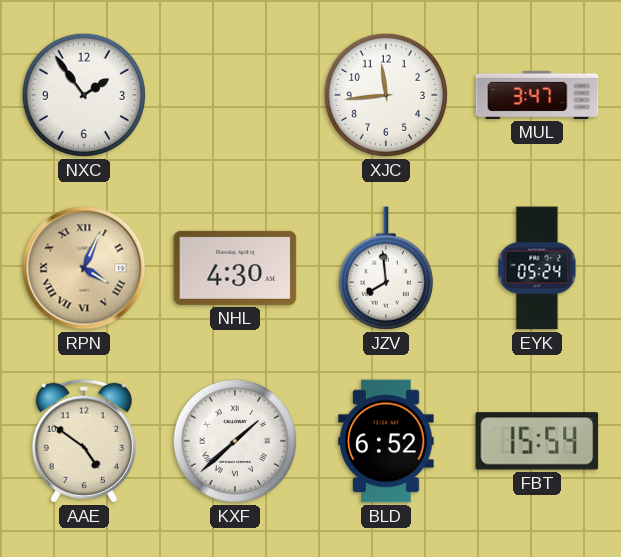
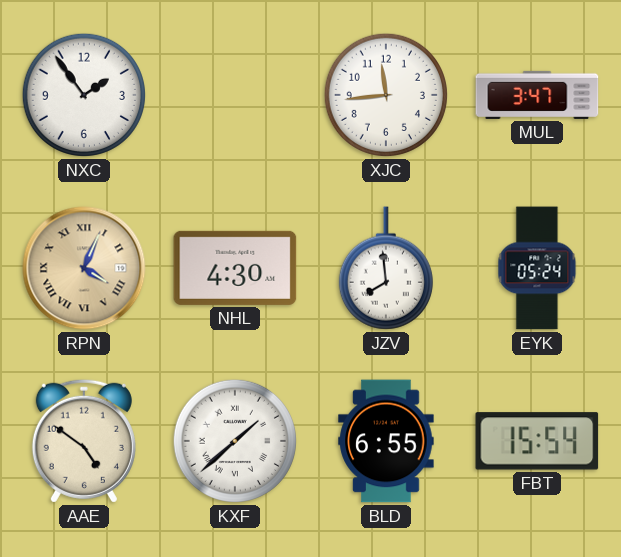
BLD: 6:52 -> 6:55 (386, 441)
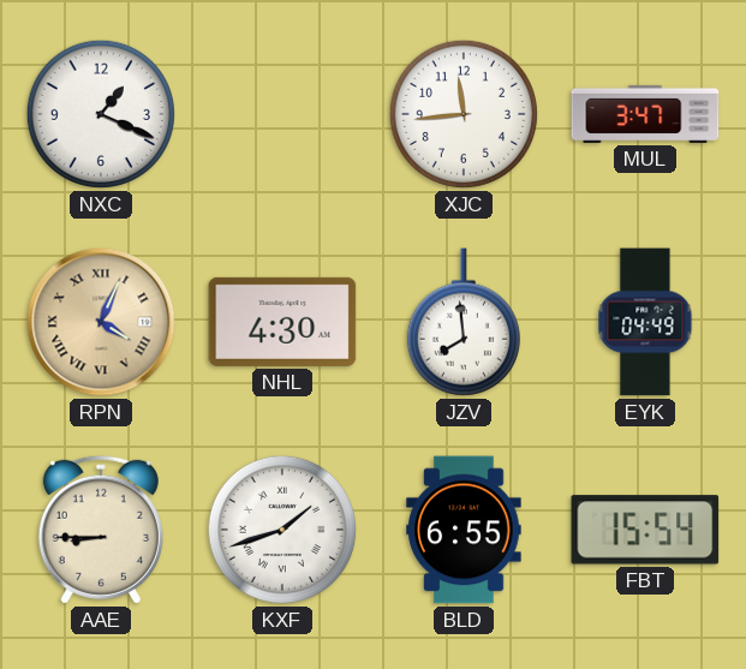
NXC: 1:54 -> 1:19 (101, 114)
EYK: 05:24 -> 04:49 (645, 322)
AAE: 4:51 -> 8:45 (101, 530)
KXF: 1:38 -> 1:42 (282, 530)
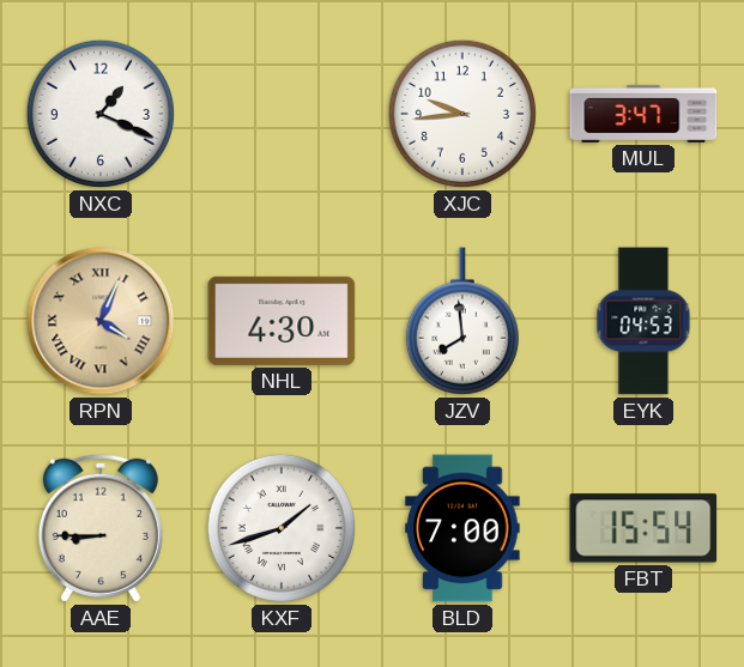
XJC: 11:44 -> 9:44 (462, 114)
EYK: 04:49 -> 04:53 (643, 321)
BLD: 6:55 -> 7:00 (462, 528)
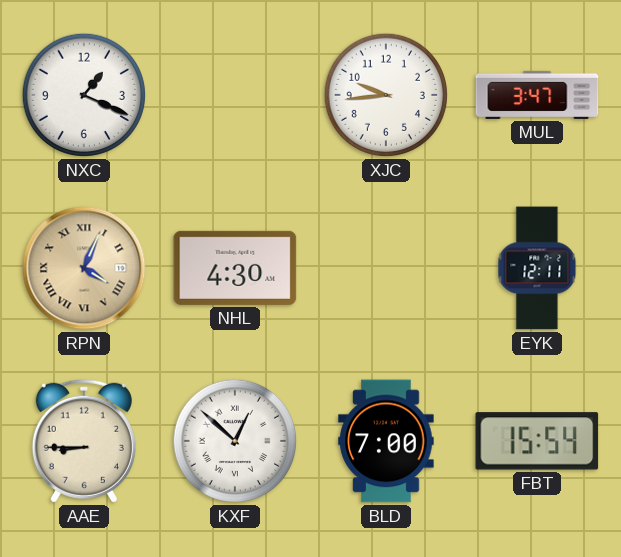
JZV: 7:59 -> none (462, 321)
EYK: 04:53 -> 12:11 (537, 268)
KXF: 1:42 -> 12:52 (235, 441)
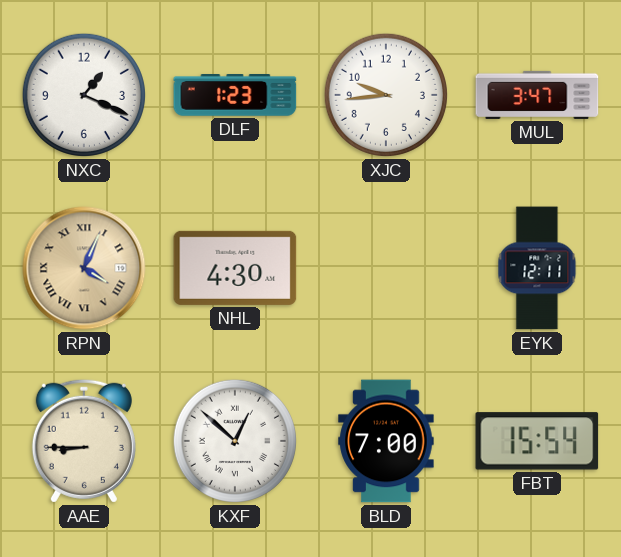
DLF: none -> 1:23 (235, 95)
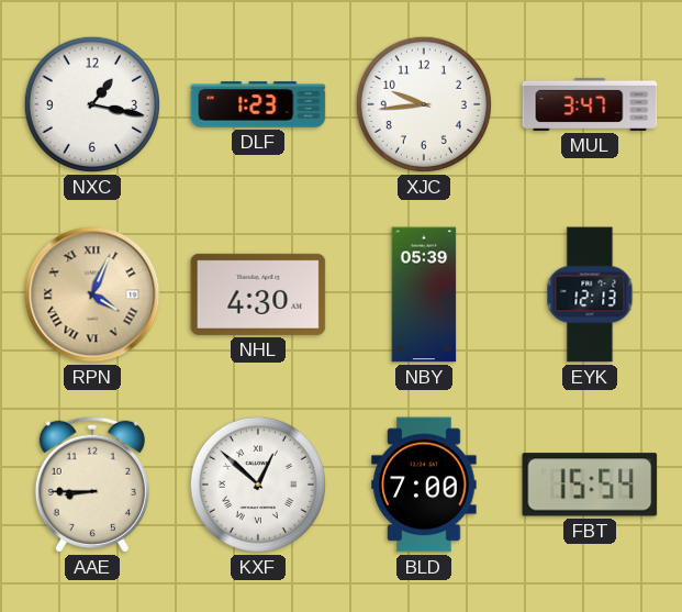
NXC: 1:19 -> 1:17 (92, 104)
NBY: none -> 05:39 (424, 294)
EYK: 12:11 -> 12:13 (590, 294)
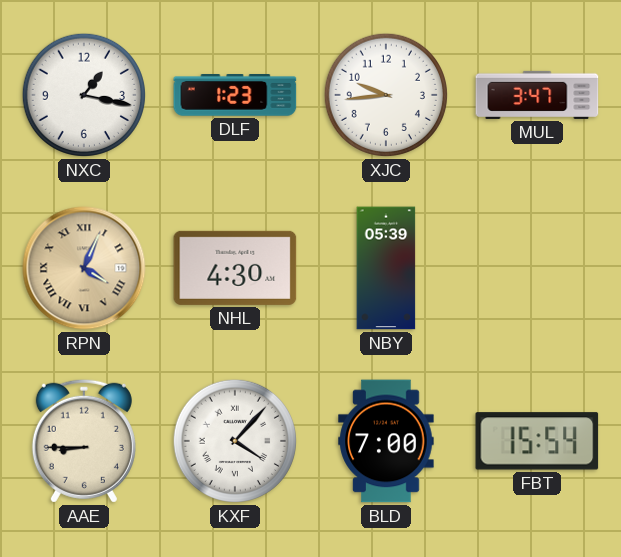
EYK: 12:13 -> none (590, 294)
KXF: 12:52 -> 4:07 (235, 441)
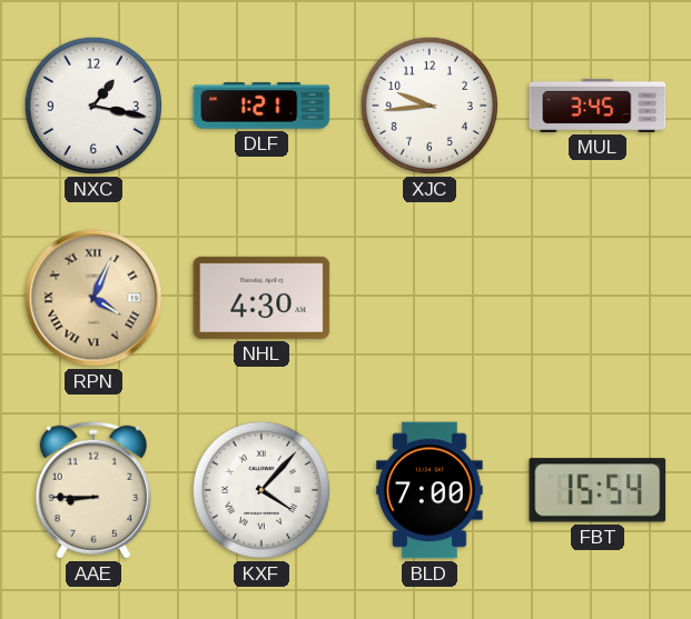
DLF: 1:23 -> 1:21 (261, 106)
MUL: 3:47 -> 3:45 (598, 106)
NBY: 05:39 -> none (386, 268)
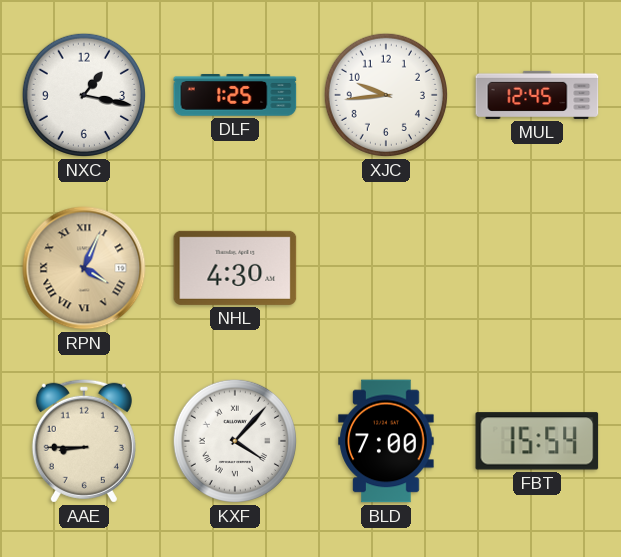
DLF: 1:21 -> 1:25 (235, 95)
MUL: 3:45 -> 12:45 (537, 95)
